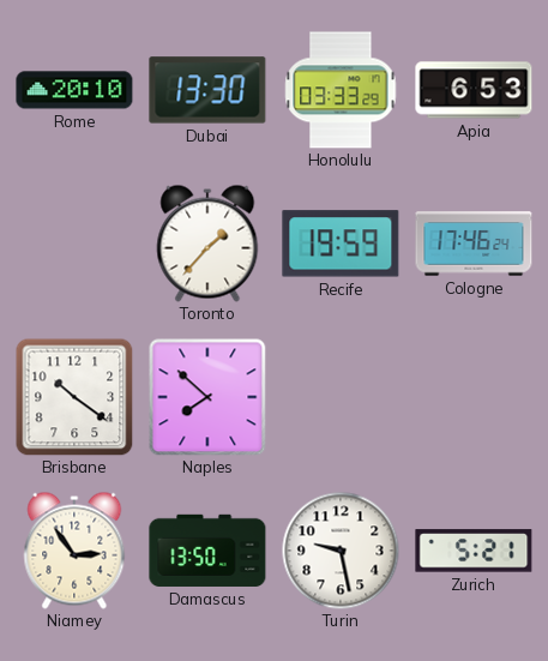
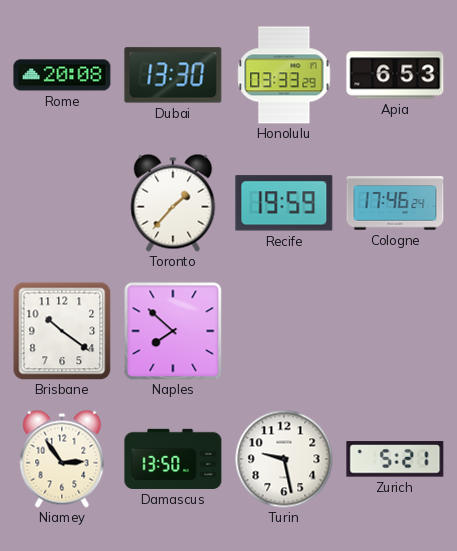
Rome: 20:10 -> 20:08 (62, 75)
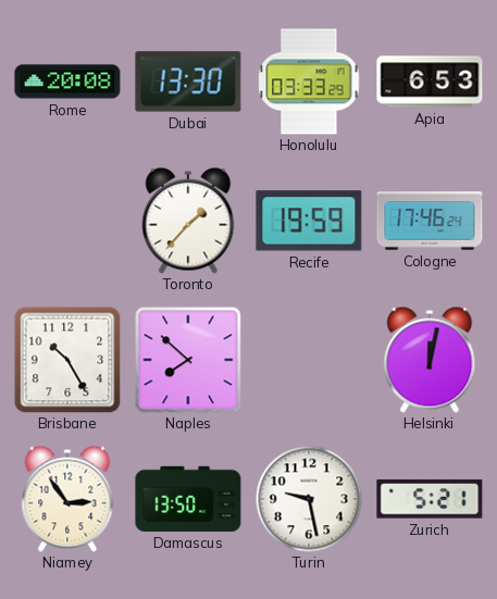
Brisbane: 10:21 -> 10:25 (67, 360)
Helsinki: none -> 12:02 (430, 360)
